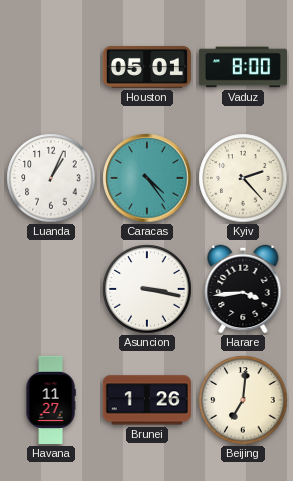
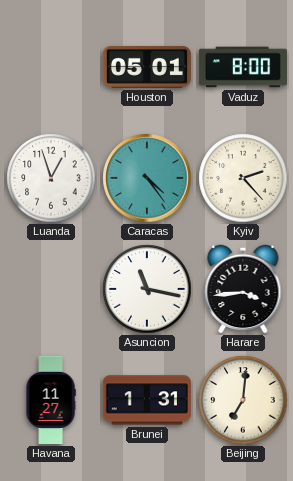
Luanda: 1:04 -> 12:57 (51, 178)
Asuncion: 3:17 -> 11:17 (147, 289)
Brunei: 1:26 -> 1:31 (147, 400)
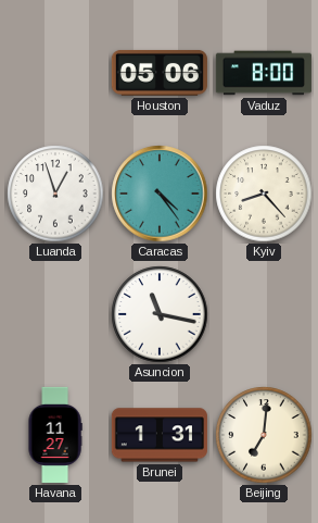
Houston: 05:01 -> 05:06 (160, 73)
Kyiv: 2:23 -> 8:23 (264, 194)
Harare: 3:44 -> none (243, 289)
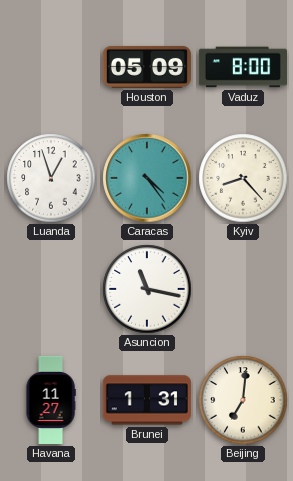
Houston: 05:06 -> 05:09 (147, 67)
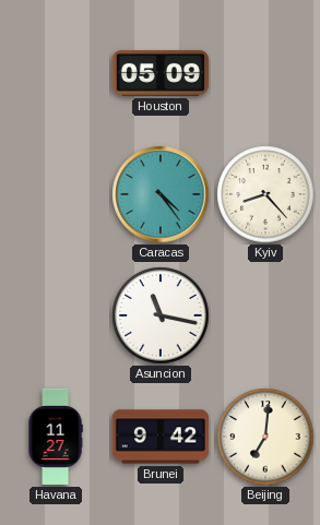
Vaduz: 8:00 -> none (243, 67)
Luanda: 12:57 -> none (51, 178)
Brunei: 1:31 -> 9:42 (161, 437)
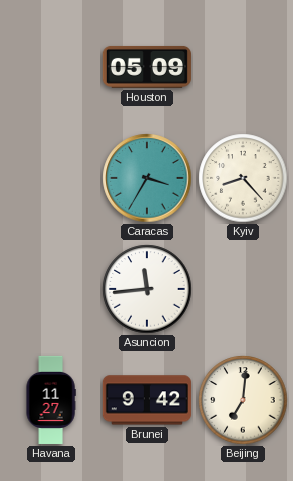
Caracas: 4:24 -> 3:35 (147, 178)
Asuncion: 11:17 -> 11:44 (147, 289)
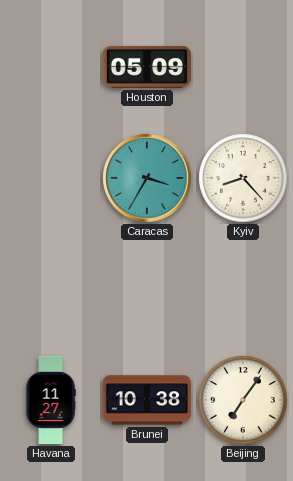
Asuncion: 11:44 -> none (147, 289)
Brunei: 9:42 -> 10:38 (147, 400)
Beijing: 7:01 -> 7:06 (243, 400)
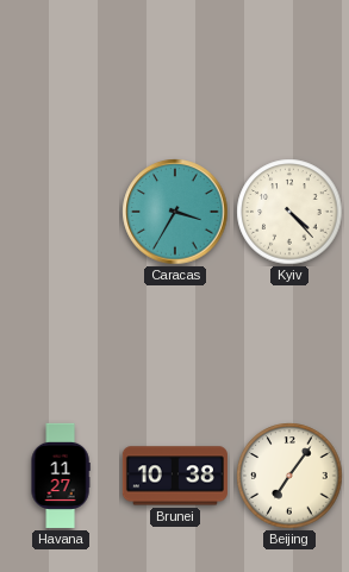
Houston: 05:09 -> none (147, 67)
Kyiv: 8:23 -> 4:23 (289, 212)
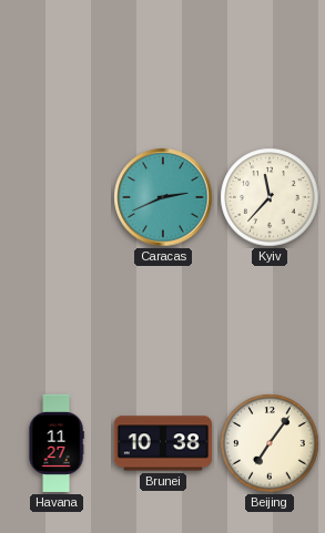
Caracas: 3:35 -> 2:41 (163, 197)
Kyiv: 4:23 -> 11:37 (270, 197)
